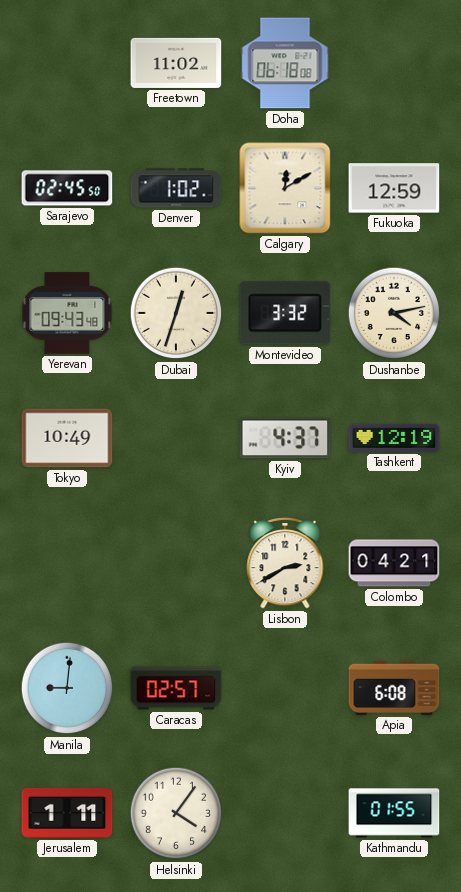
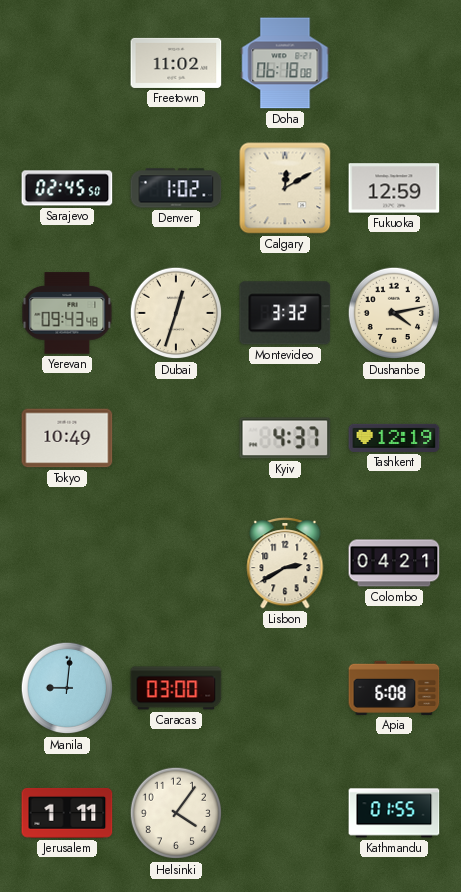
Caracas: 02:57 -> 03:00 (176, 688)
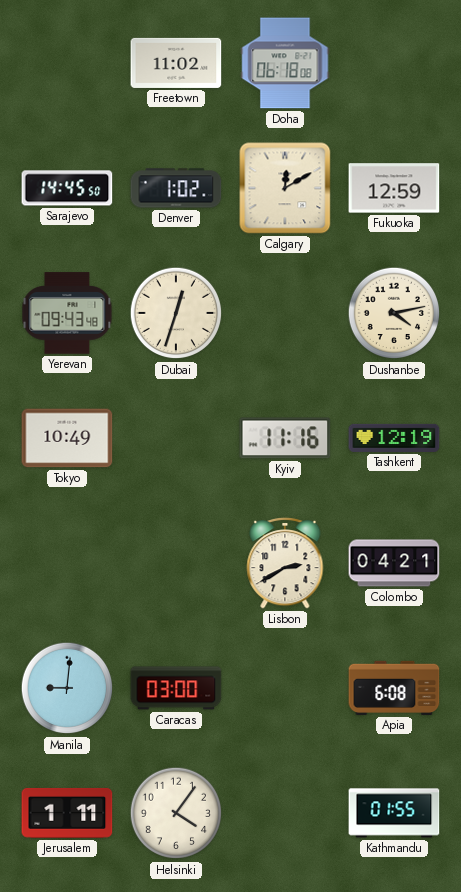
Sarajevo: 02:45 -> 14:45 (67, 188)
Montevideo: 3:32 -> none (285, 313)
Kyiv: 4:37 -> 11:16 (285, 438)
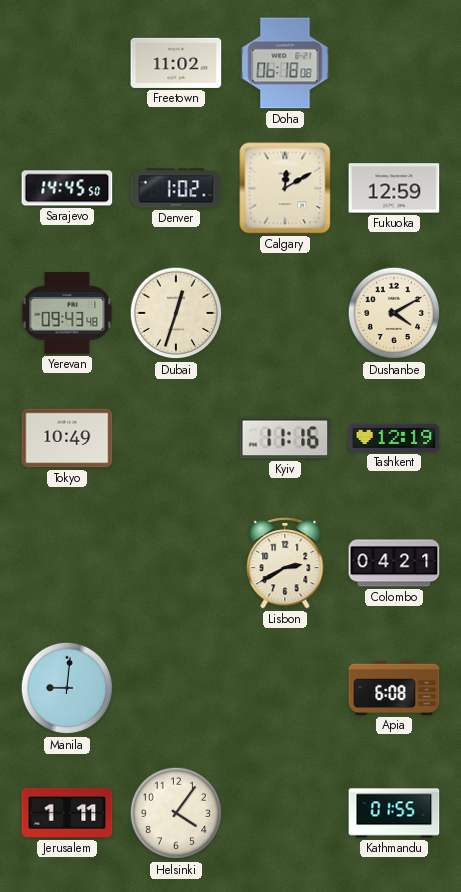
Dushanbe: 4:13 -> 4:10 (394, 313)
Caracas: 03:00 -> none (176, 688)
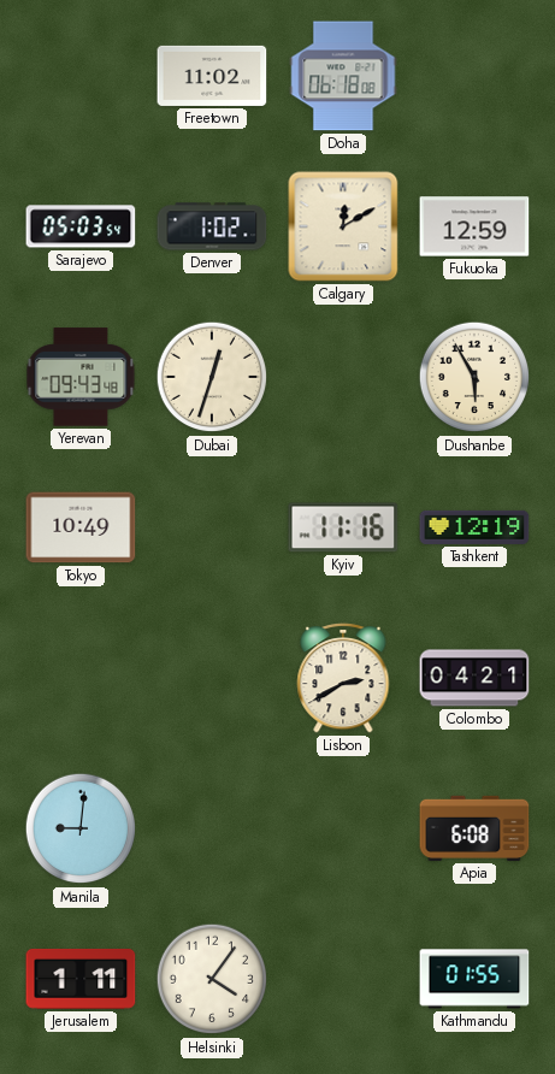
Sarajevo: 14:45 -> 05:03 (81, 226)
Dushanbe: 4:10 -> 5:55 (474, 377)
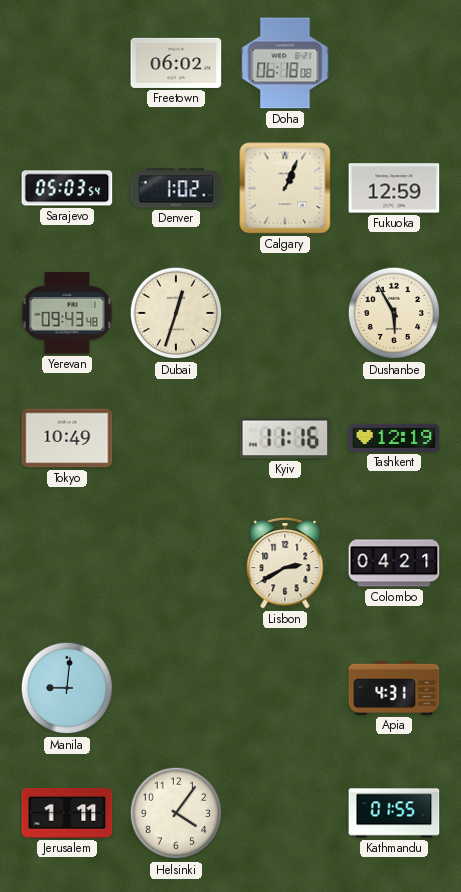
Freetown: 11:02 -> 06:02 (176, 63)
Calgary: 12:10 -> 1:04 (285, 188)
Apia: 6:08 -> 4:31 (394, 688)
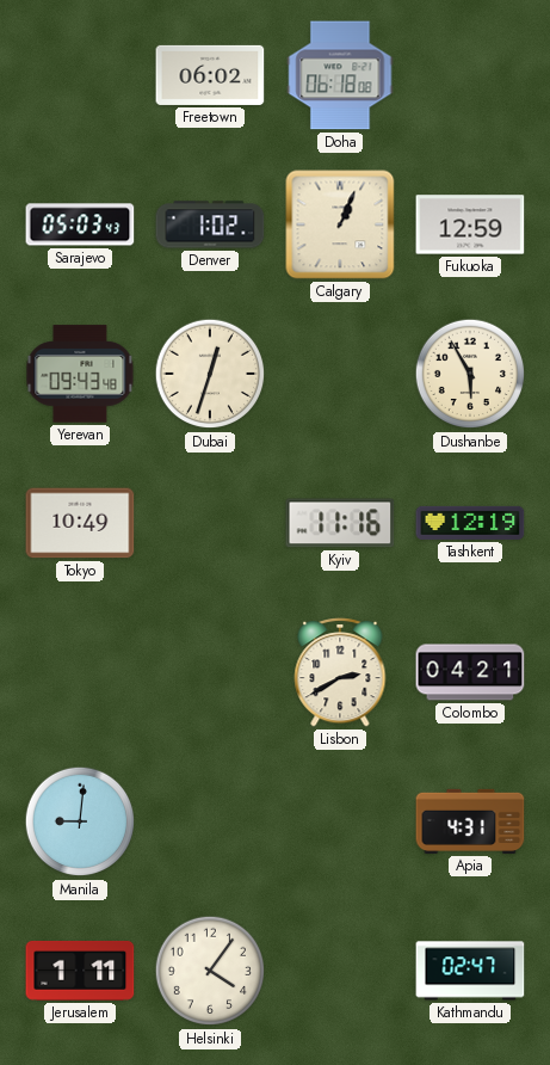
Sarajevo: 05:03:54 -> 05:03:43 (80, 224)
Kathmandu: 01:55 -> 02:47 (470, 971)
